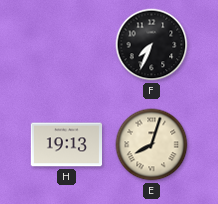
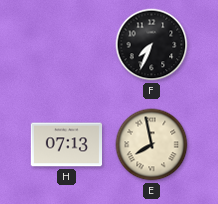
H: 19:13 -> 07:13 (67, 145)
E: 8:03 -> 7:58 (152, 145)
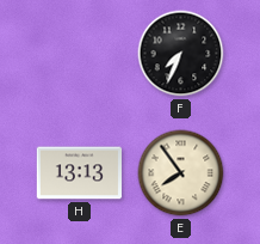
H: 07:13 -> 13:13 (80, 173)
E: 7:58 -> 7:54 (181, 173)
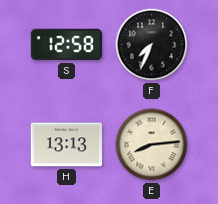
S: none -> 12:58 (66, 45)
E: 7:54 -> 8:14 (152, 145)
